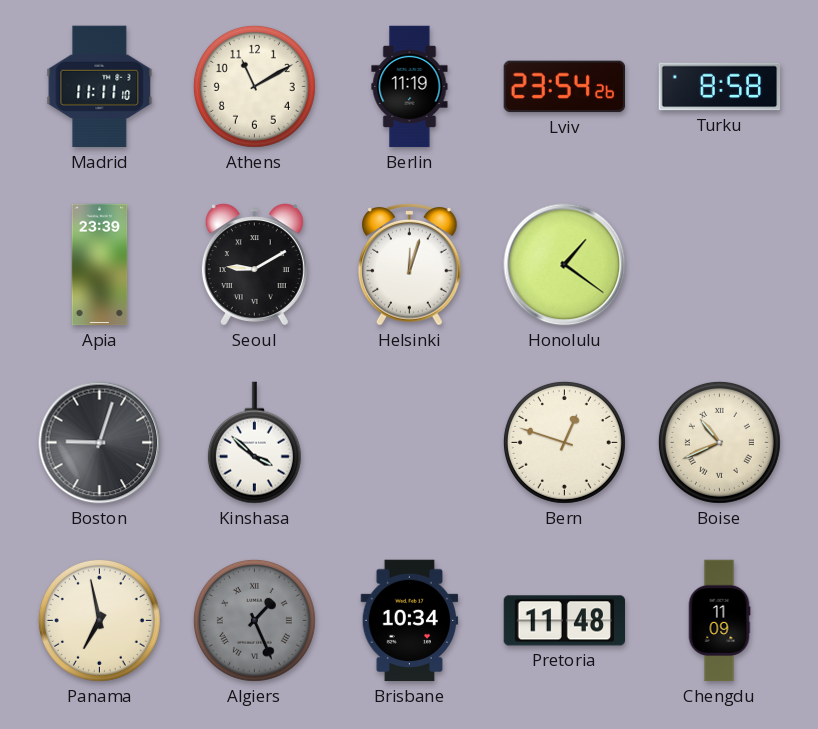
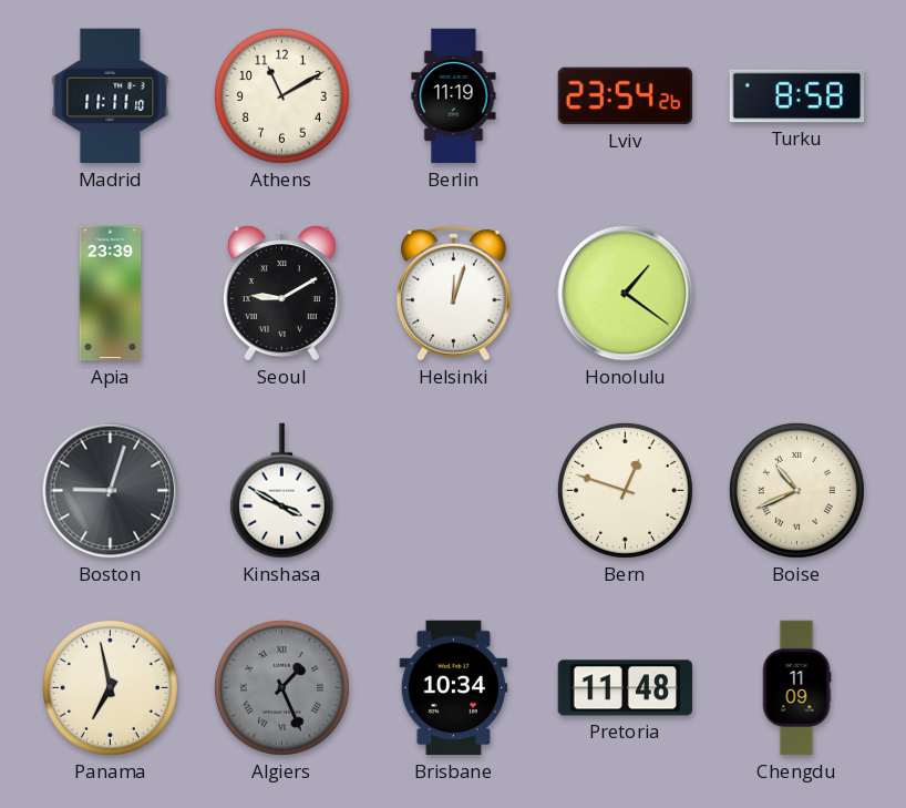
Kinshasa: 3:52 -> 3:50 (281, 491)
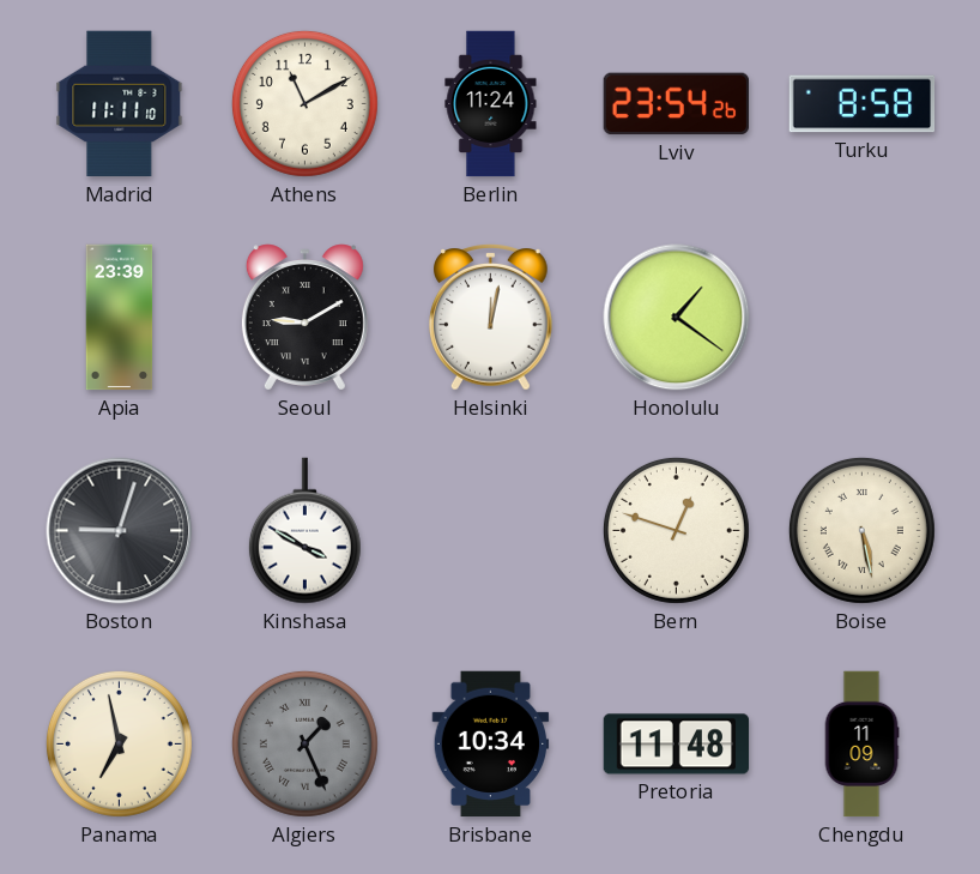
Berlin: 11:19 -> 11:24 (491, 104)
Helsinki: 12:03 -> 12:02 (491, 318)
Boise: 10:41 -> 5:28 (861, 530)
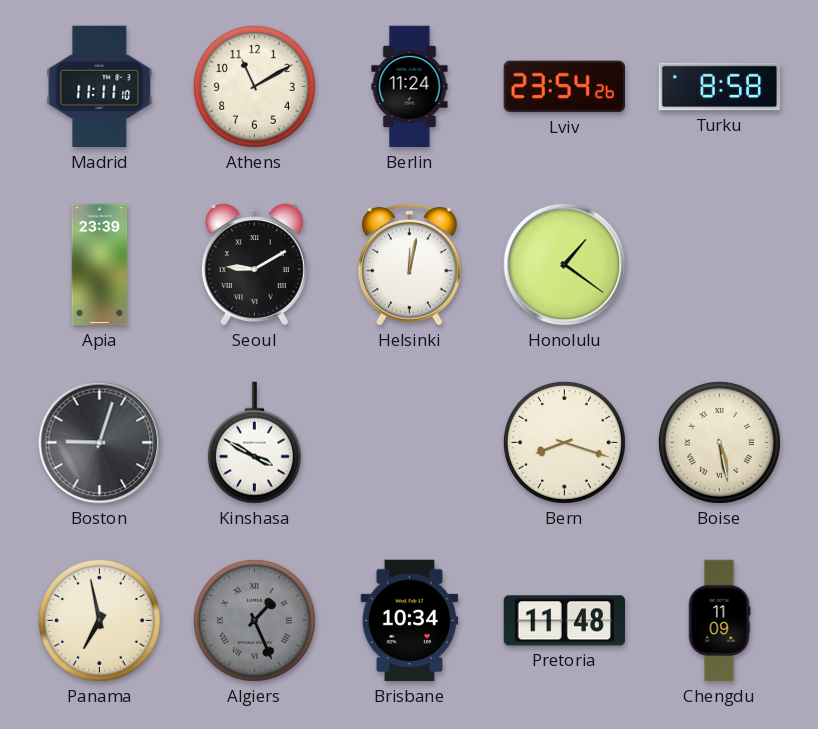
Bern: 12:48 -> 8:18 (564, 442)
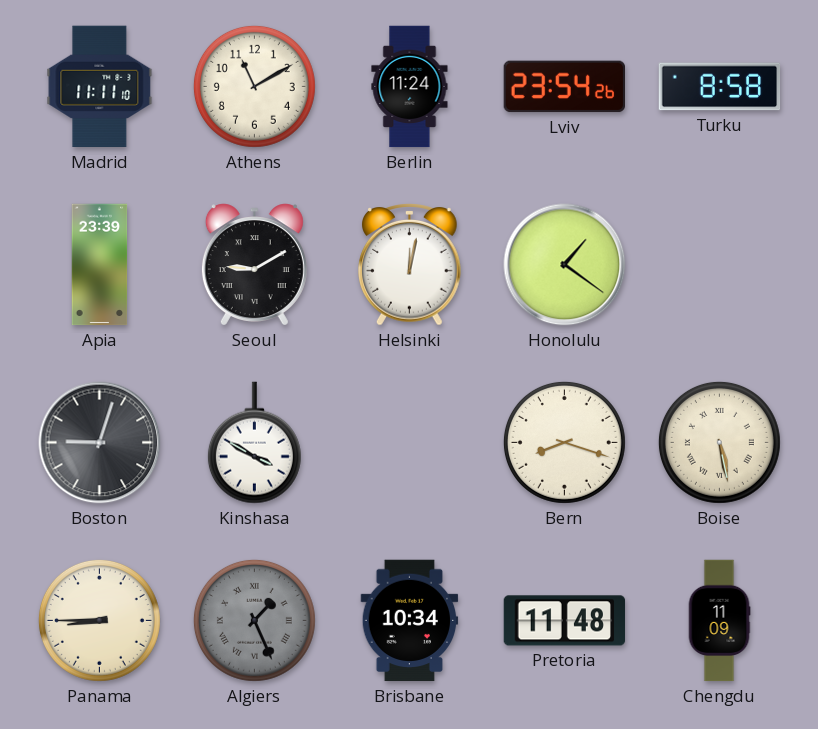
Panama: 6:58 -> 8:45 (99, 620)
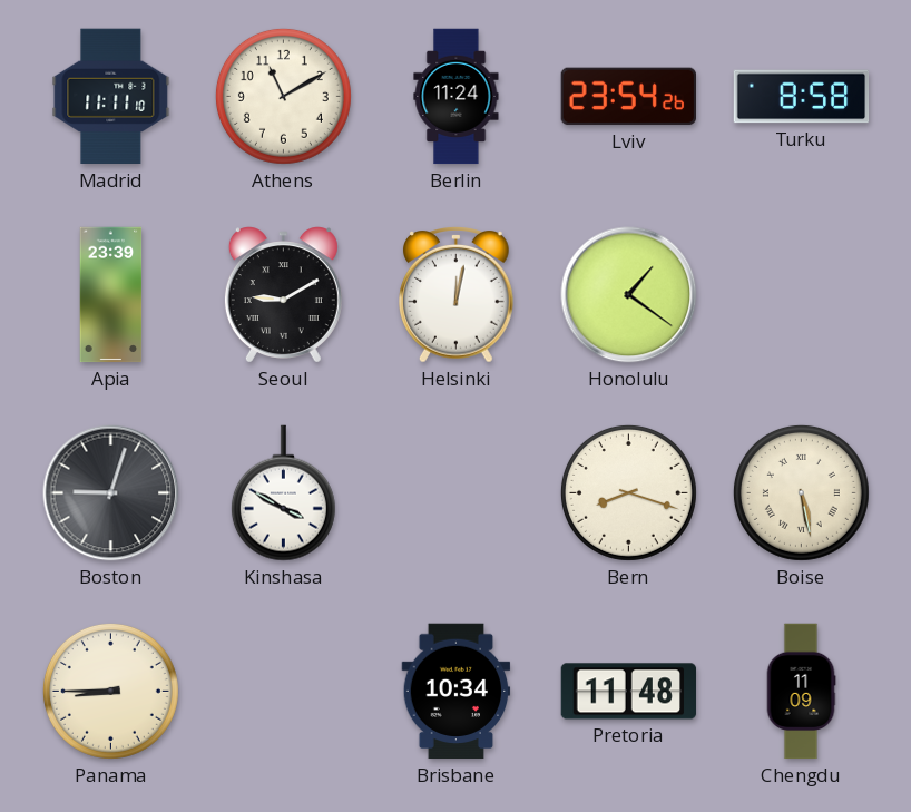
Algiers: 1:26 -> none (254, 620)
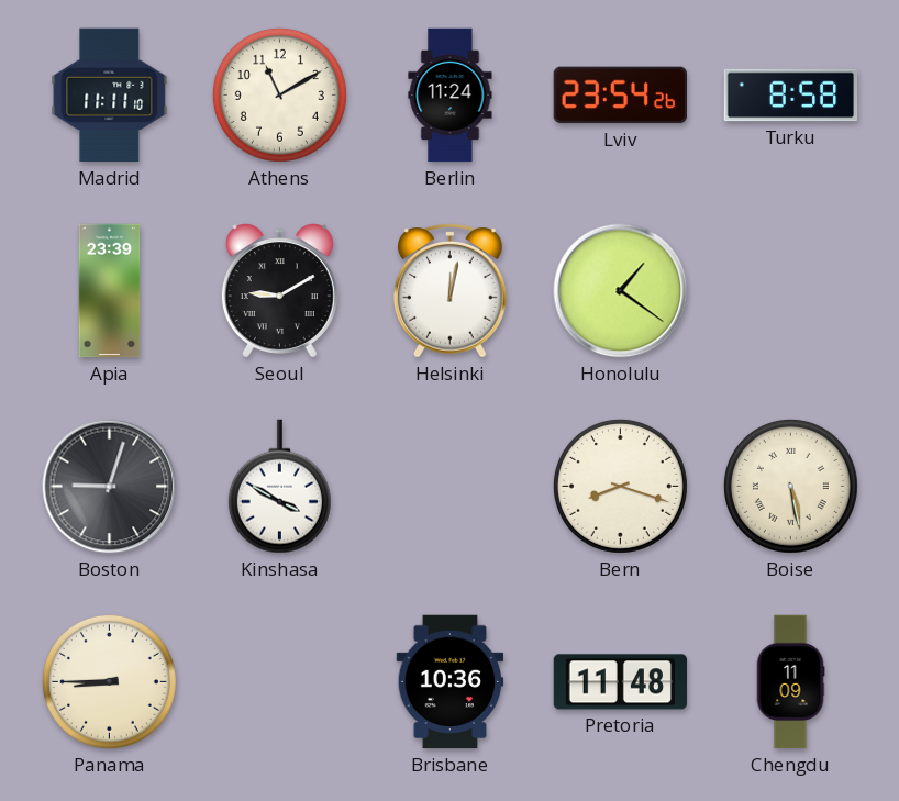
Brisbane: 10:34 -> 10:36 (451, 682)
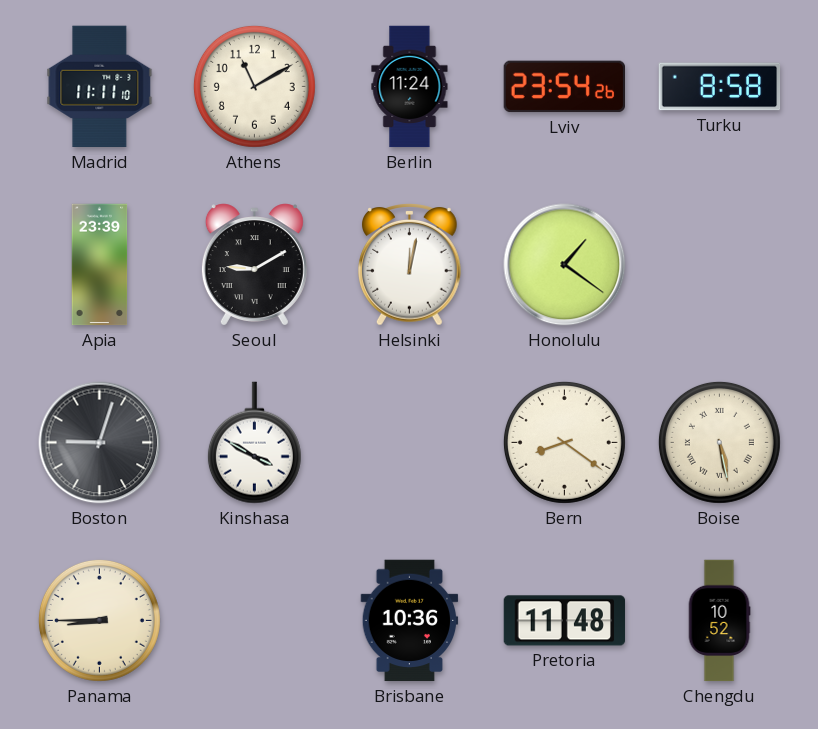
Bern: 8:18 -> 8:21 (564, 442)
Chengdu: 11:09 -> 10:52 (719, 621)
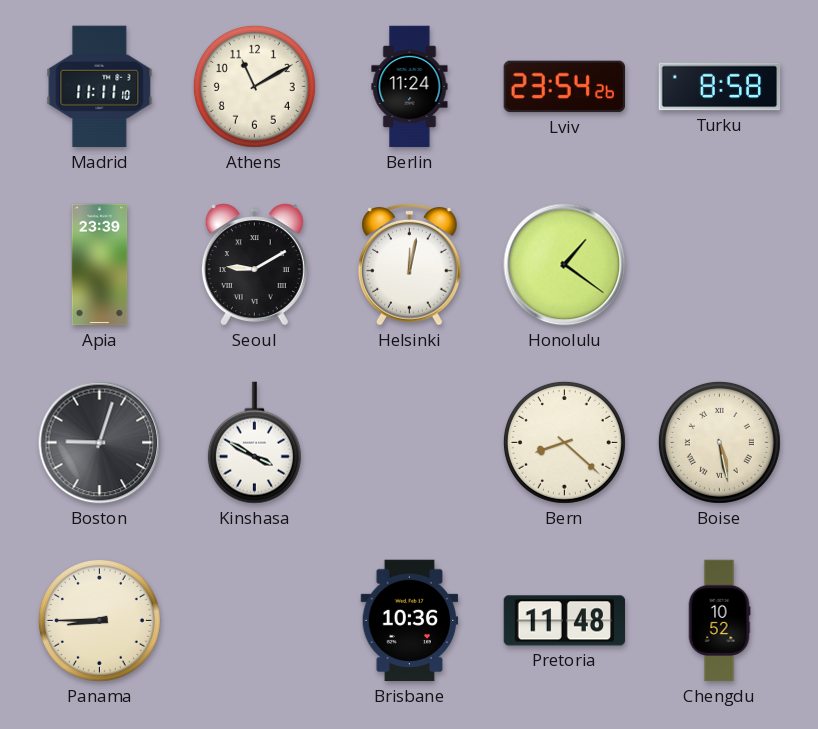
Bern: 8:21 -> 8:22 (564, 442)
